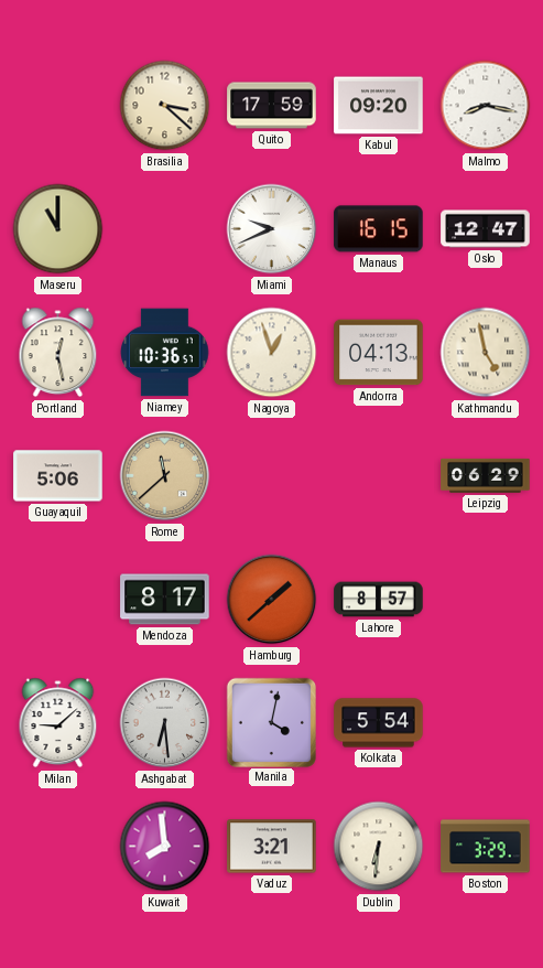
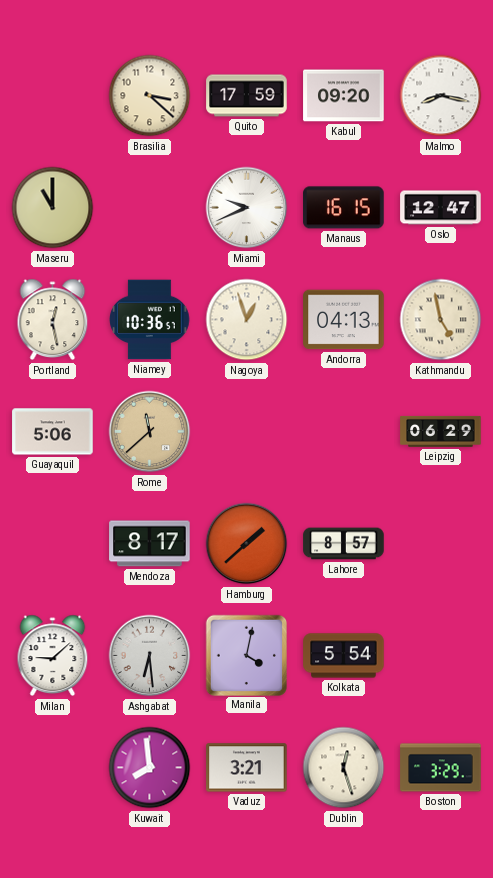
Dublin: 6:31 -> 12:27 (344, 768)
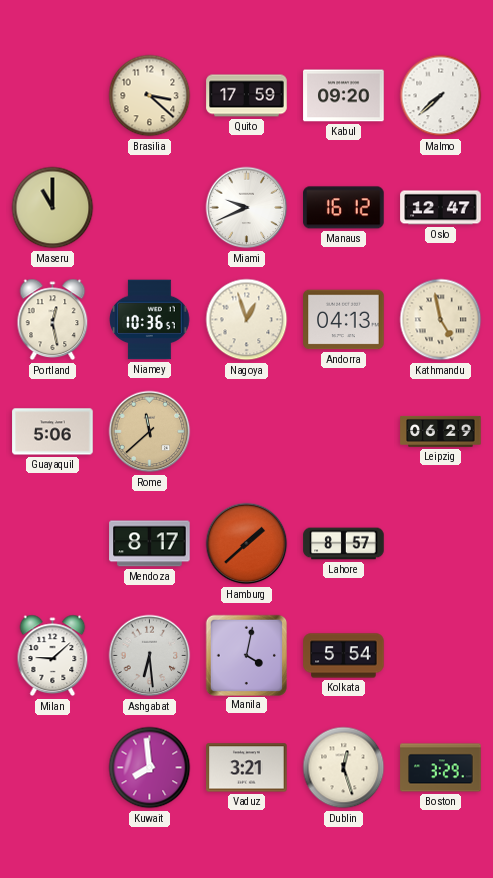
Malmo: 8:17 -> 7:38 (441, 96)
Manaus: 16:15 -> 16:12 (344, 208)
